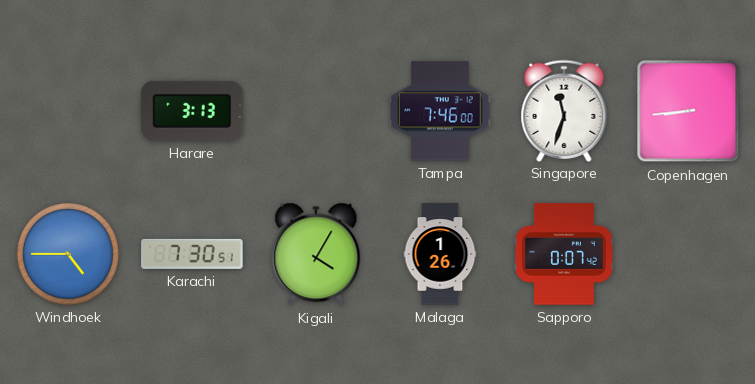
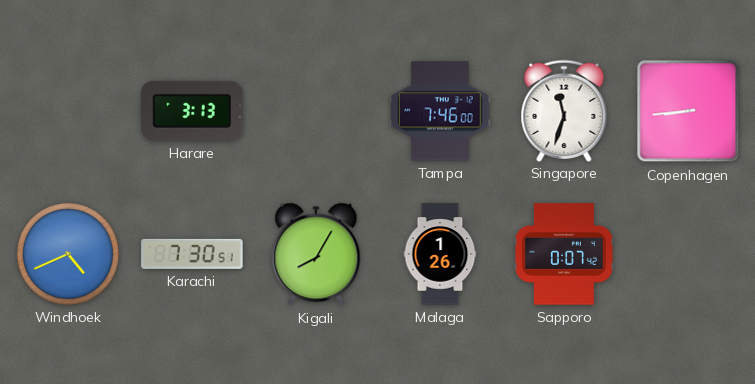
Windhoek: 4:45 -> 4:41 (68, 254)
Kigali: 4:05 -> 8:05 (316, 254)
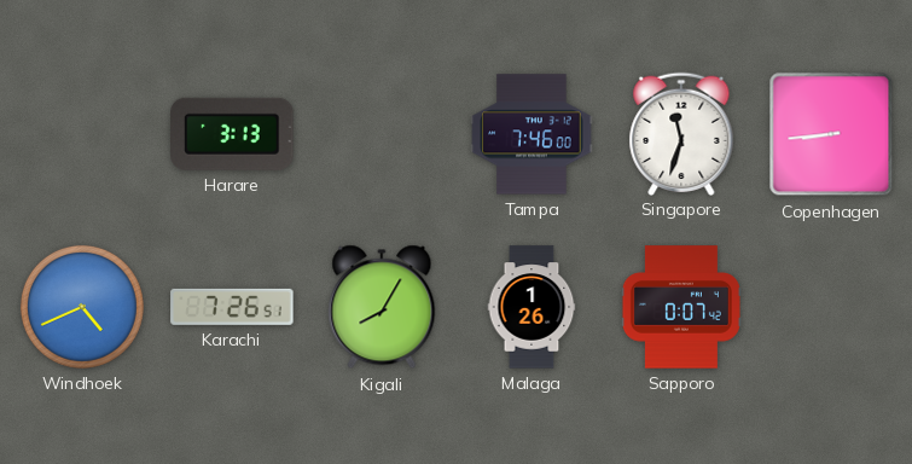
Karachi: 7:30 -> 7:26 (232, 307)
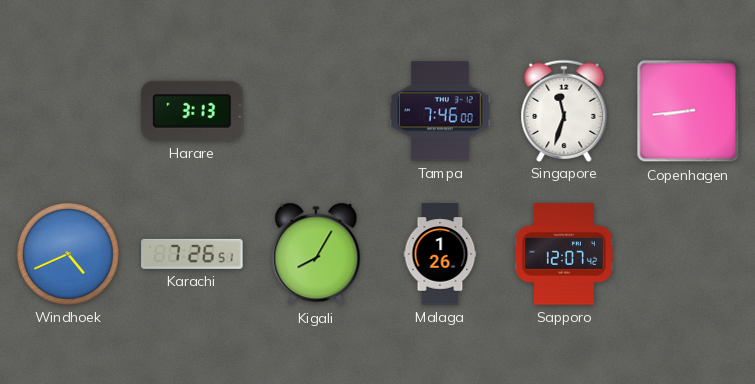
Sapporo: 0:07 -> 12:07 (564, 254)
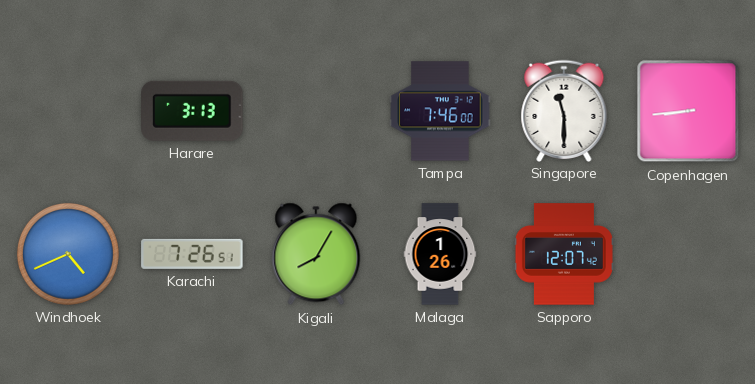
Singapore: 11:33 -> 11:30 (564, 110)
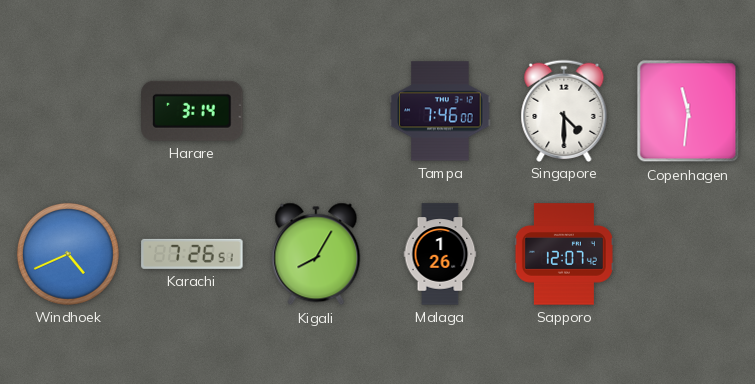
Harare: 3:13 -> 3:14 (192, 111)
Singapore: 11:30 -> 4:30 (564, 110)
Copenhagen: 8:44 -> 11:31 (688, 111)
